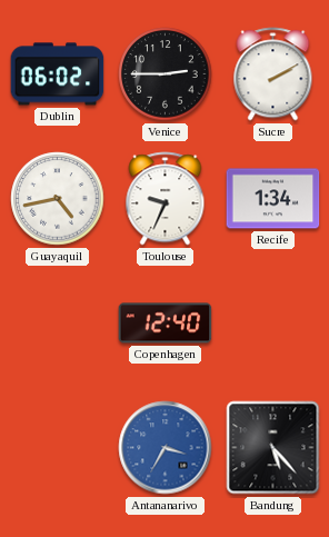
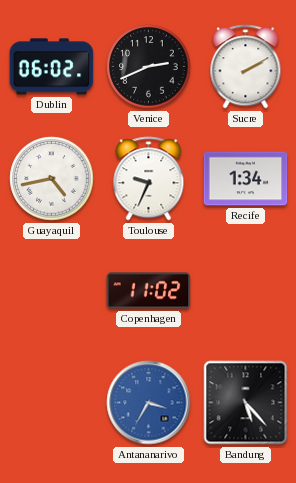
Venice: 2:45 -> 2:41 (149, 67)
Copenhagen: 12:40 -> 11:02 (149, 291)
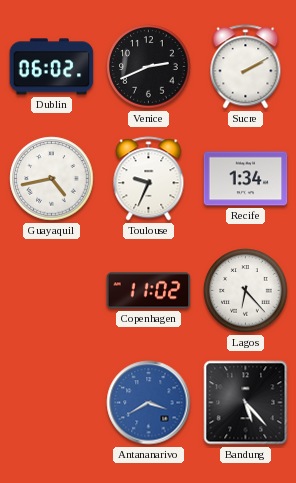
Lagos: none -> 6:23 (246, 291)
Antananarivo: 3:35 -> 3:40 (149, 403)
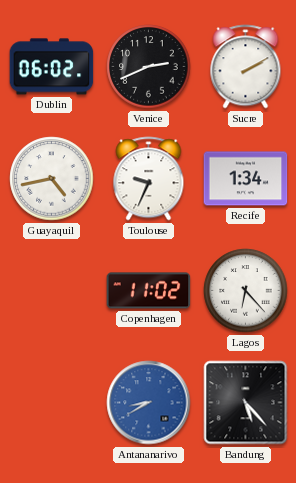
Antananarivo: 3:40 -> 8:40 (149, 403)
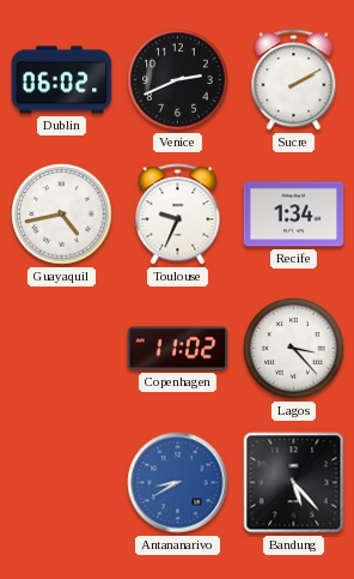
Lagos: 6:23 -> 3:23 (294, 349)
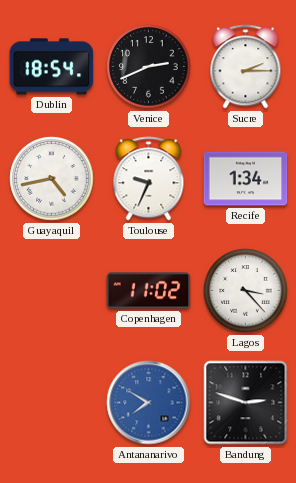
Dublin: 06:02 -> 18:54 (52, 67)
Sucre: 2:10 -> 2:15 (246, 67)
Antananarivo: 8:40 -> 7:50 (149, 403)
Bandung: 5:23 -> 2:48 (246, 403)
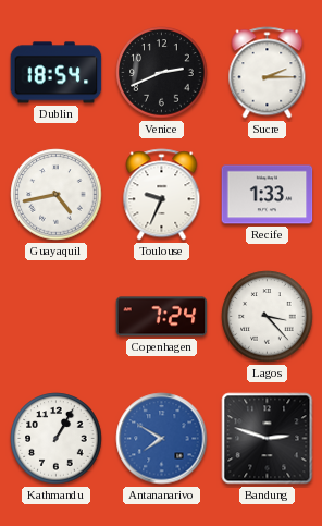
Recife: 1:34 -> 1:33 (268, 195)
Copenhagen: 11:02 -> 7:24 (162, 317)
Kathmandu: none -> 1:05 (57, 439)
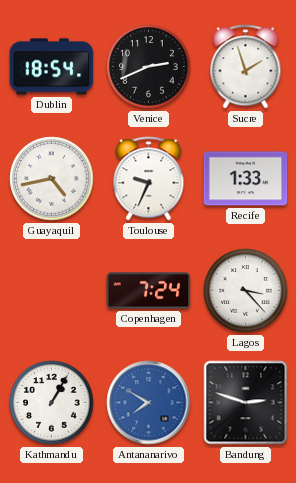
Sucre: 2:15 -> 1:57 (246, 67)
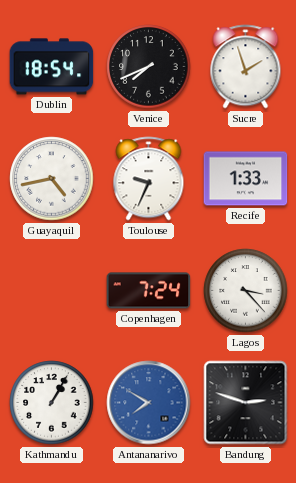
Venice: 2:41 -> 7:41 (149, 67)
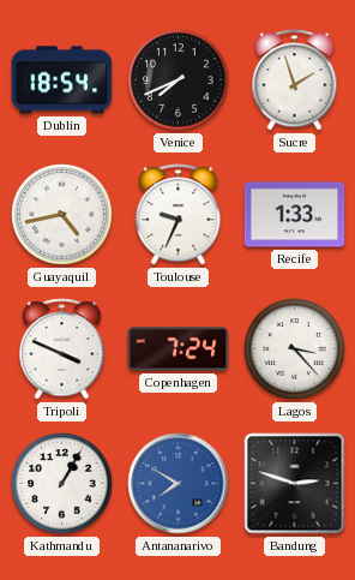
Tripoli: none -> 3:49 (62, 349)
